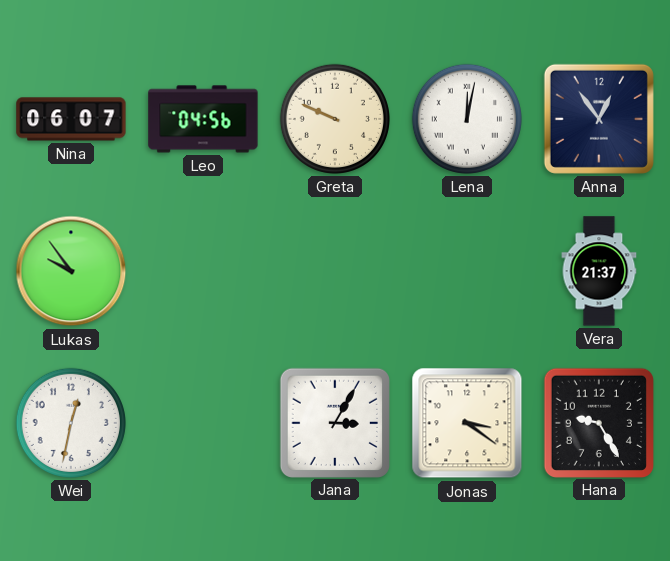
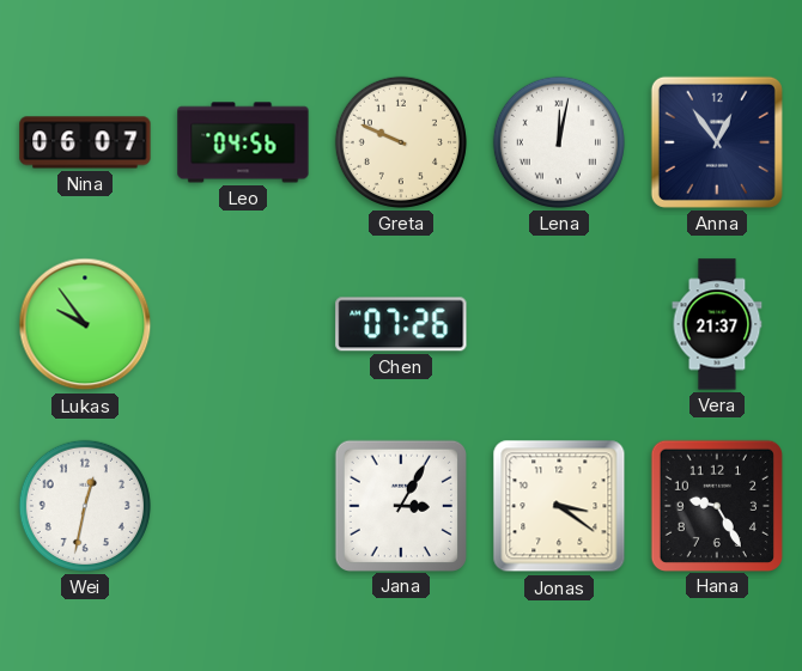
Chen: none -> 07:26 (401, 324)
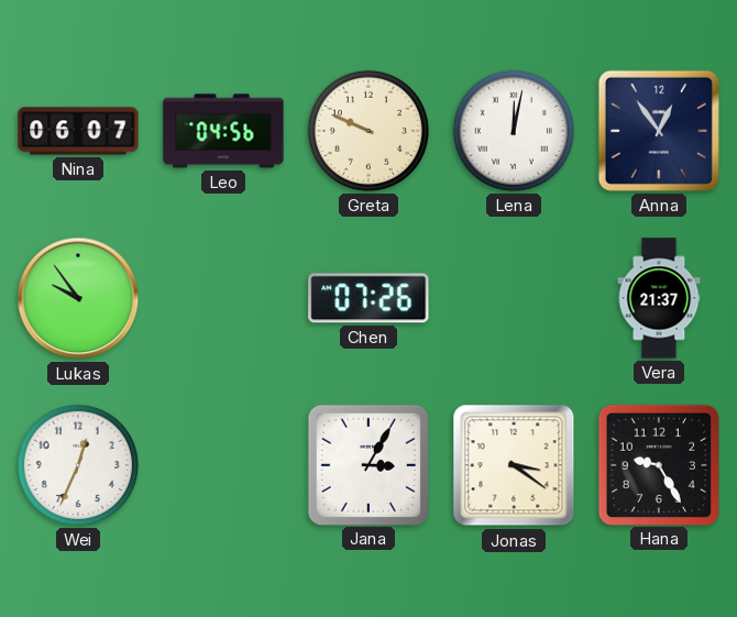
Wei: 12:32 -> 12:34 (78, 465)
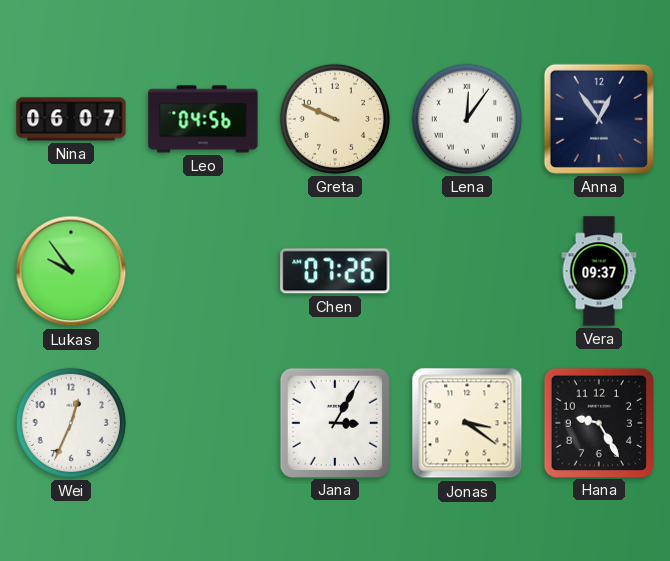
Lena: 12:02 -> 12:06 (467, 119)
Vera: 21:37 -> 09:37 (599, 271)
